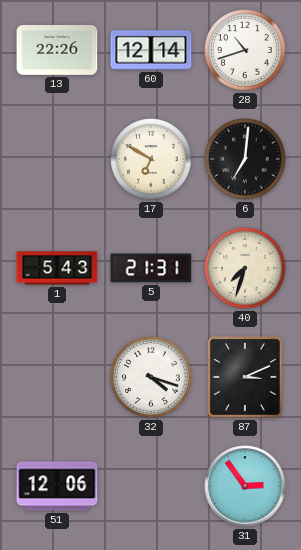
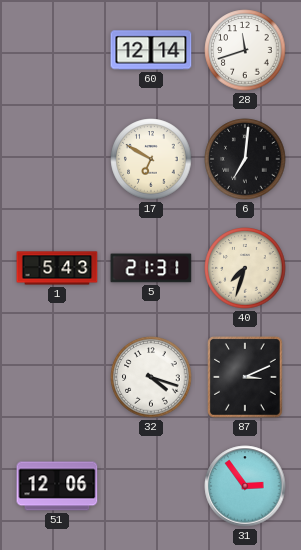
13: 22:26 -> none (57, 51)
28: 10:42 -> 11:42 (245, 50)
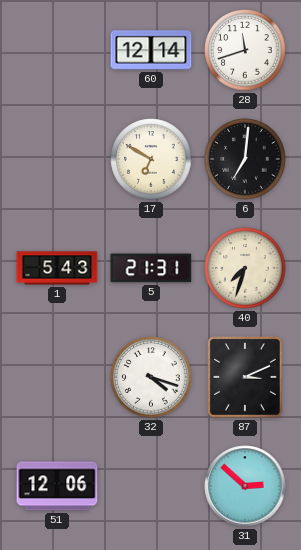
31: 2:54 -> 2:52 (245, 486)
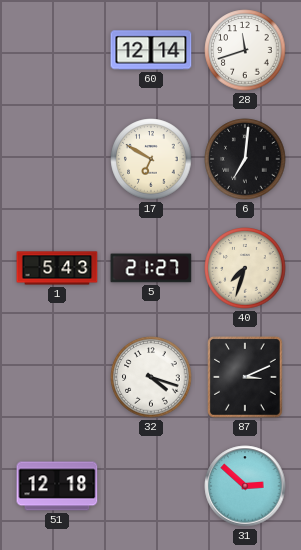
5: 21:31 -> 21:27 (151, 268)
51: 12:06 -> 12:18 (57, 486)
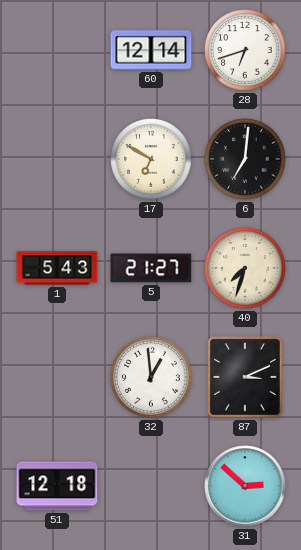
28: 11:42 -> 6:42 (245, 50)
32: 4:18 -> 12:59 (151, 377)
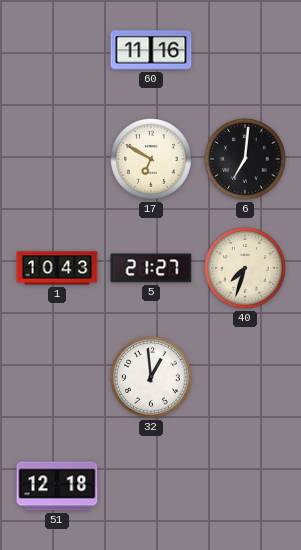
60: 12:14 -> 11:16 (151, 50)
28: 6:42 -> none (245, 50)
1: 5:43 -> 10:43 (57, 268)
87: 3:11 -> none (246, 378)
31: 2:52 -> none (245, 486)
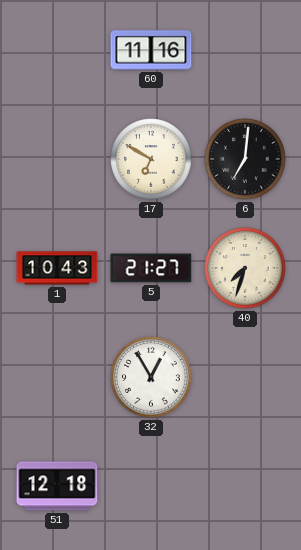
32: 12:59 -> 12:55 (151, 377)
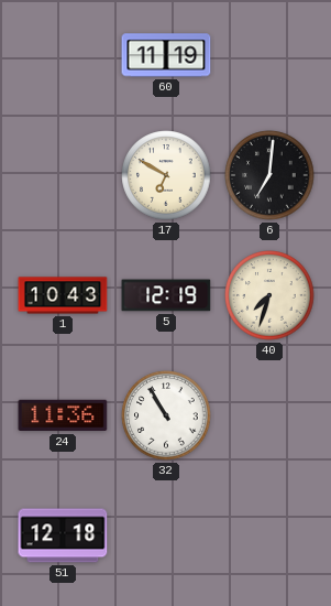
60: 11:16 -> 11:19 (166, 55)
5: 21:27 -> 12:19 (166, 295)
24: none -> 11:36 (63, 415)
32: 12:55 -> 10:55 (166, 415)
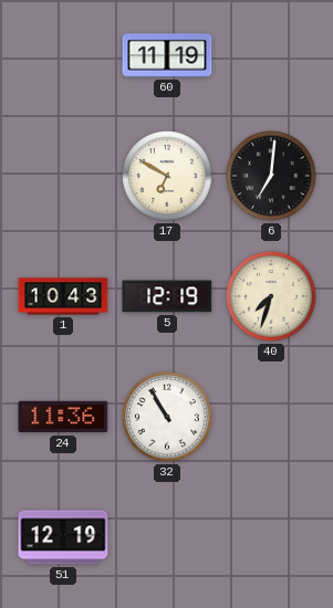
51: 12:18 -> 12:19 (63, 537)
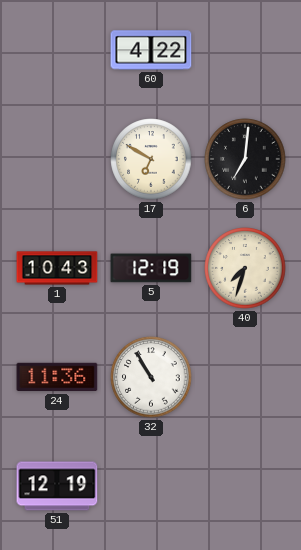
60: 11:19 -> 4:22 (151, 50)
